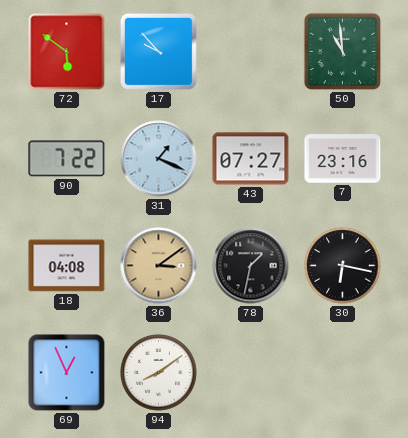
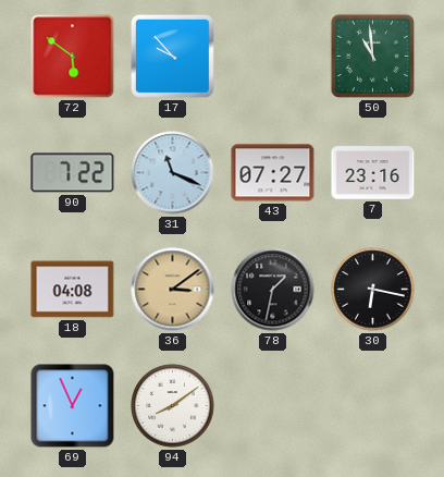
31: 1:19 -> 11:19 (173, 173)
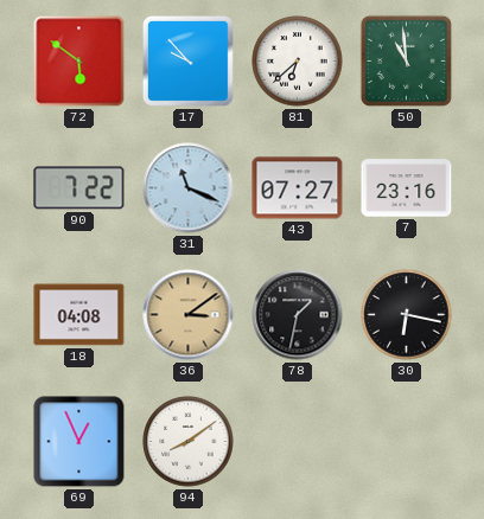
81: none -> 6:38 (298, 62)
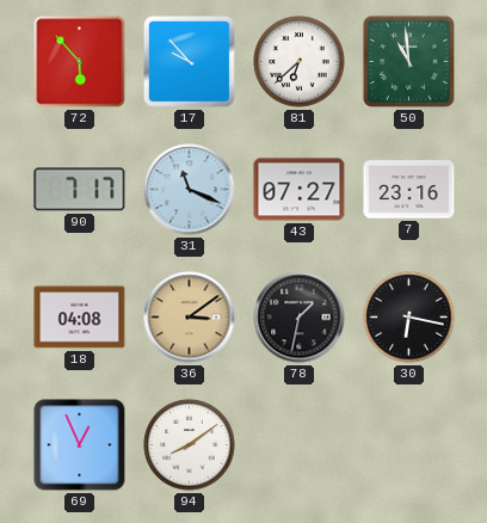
72: 5:51 -> 5:53 (80, 62)
90: 7:22 -> 7:17 (80, 190)
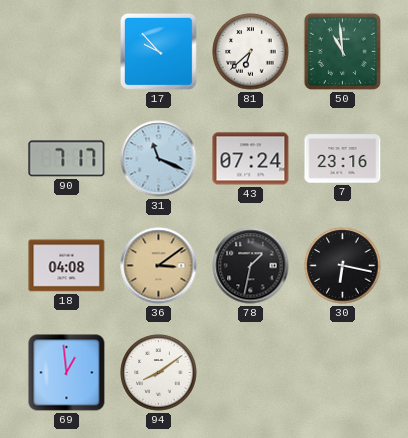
72: 5:53 -> none (80, 62)
43: 07:27 -> 07:24 (251, 159)
69: 12:56 -> 12:59 (67, 373)
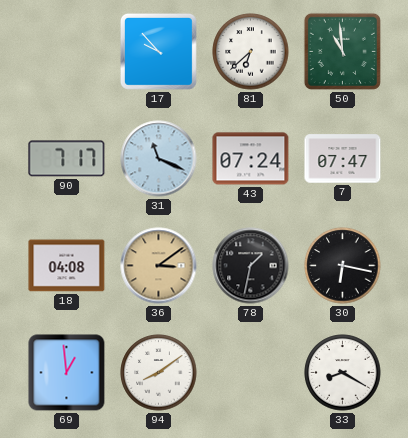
7: 23:16 -> 07:47 (343, 159)
33: none -> 8:20 (343, 373)
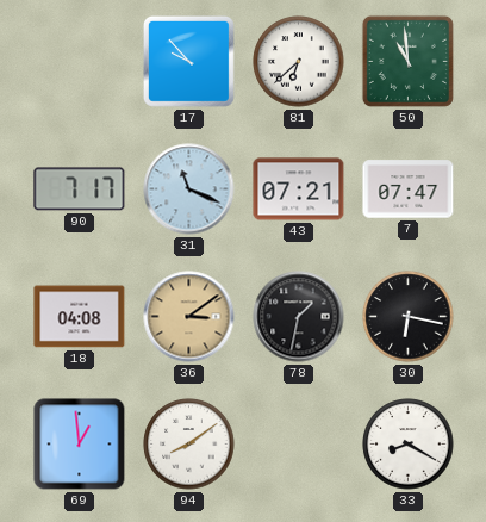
43: 07:24 -> 07:21 (299, 189)
